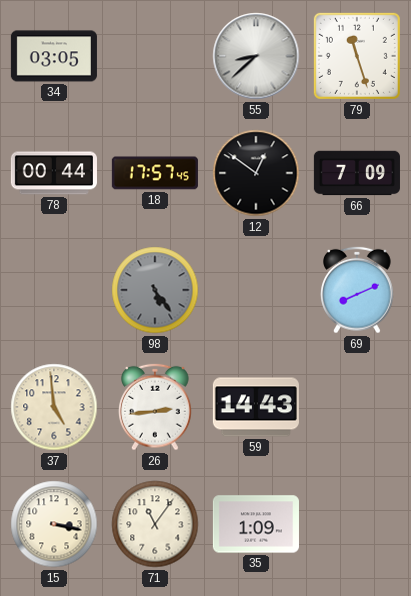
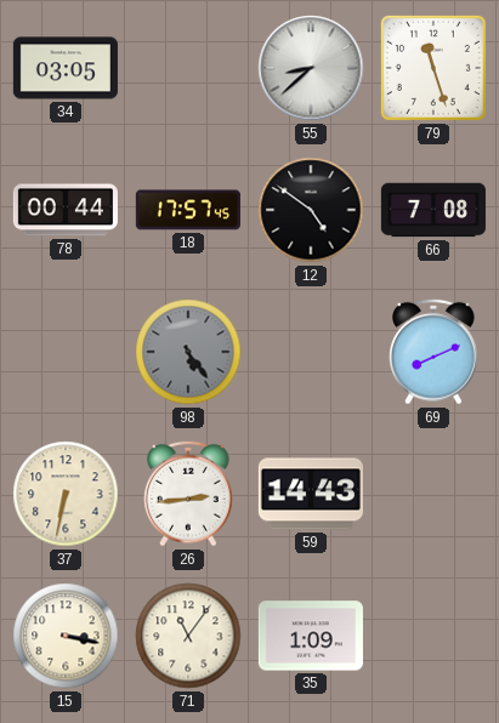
12: 12:51 -> 4:51 (311, 210)
66: 7:09 -> 7:08 (433, 210)
37: 4:59 -> 6:32 (66, 494)
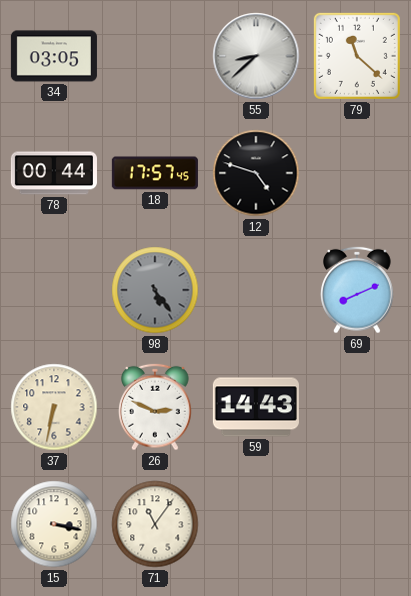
79: 11:27 -> 11:22 (357, 56)
12: 4:51 -> 4:48 (256, 173)
66: 7:08 -> none (433, 210)
26: 2:44 -> 2:49 (156, 407)
35: 1:09 -> none (311, 636)
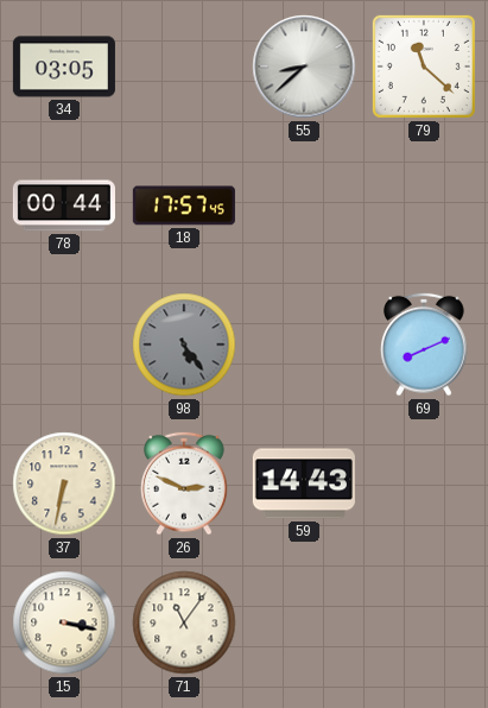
12: 4:48 -> none (256, 173)
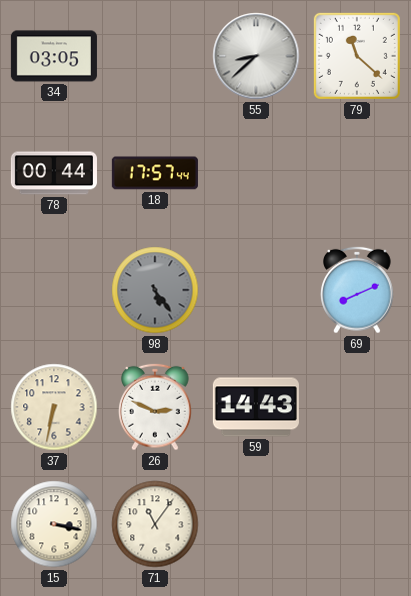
18: 17:57:45 -> 17:57:44 (155, 173)
